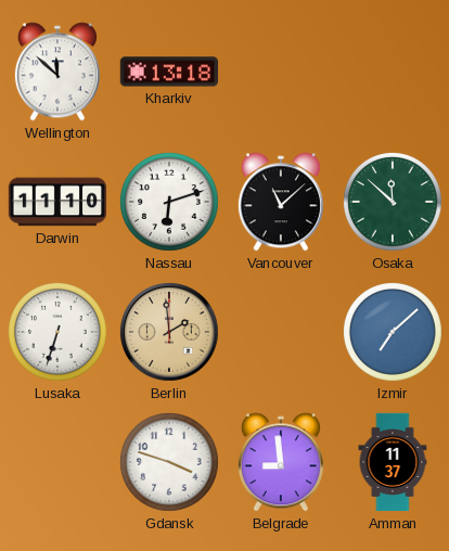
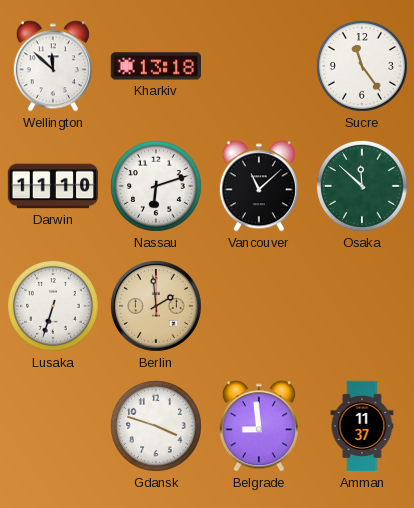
Sucre: none -> 11:24 (363, 67)
Izmir: 7:08 -> none (394, 333)
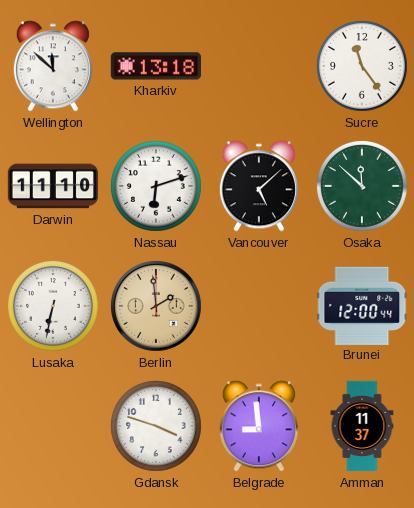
Vancouver: 11:08 -> 5:08 (259, 186)
Lusaka: 6:33 -> 6:32 (54, 307)
Brunei: none -> 12:00 (362, 305)
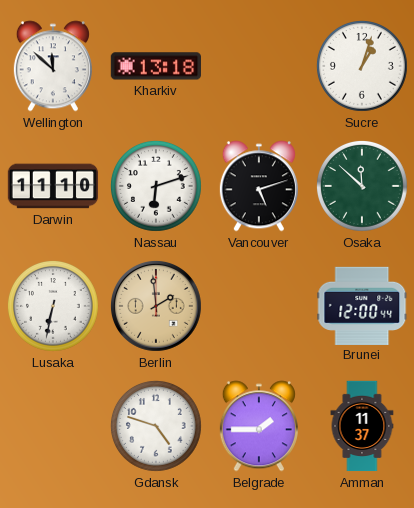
Sucre: 11:24 -> 1:03 (363, 67)
Vancouver: 5:08 -> 5:12 (259, 186)
Gdansk: 3:48 -> 4:48 (157, 427)
Belgrade: 8:59 -> 1:45 (259, 426)
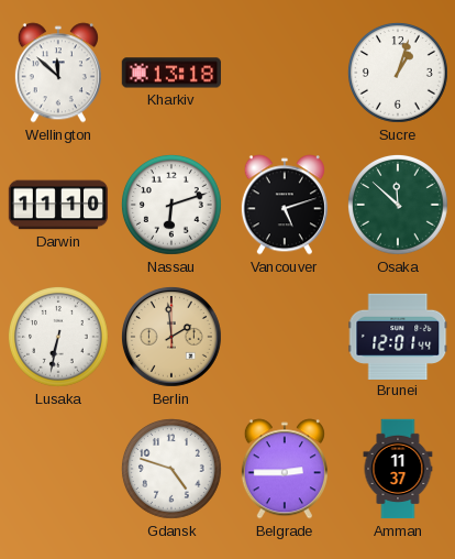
Brunei: 12:00 -> 12:01 (398, 336)
Belgrade: 1:45 -> 2:45 (285, 469)
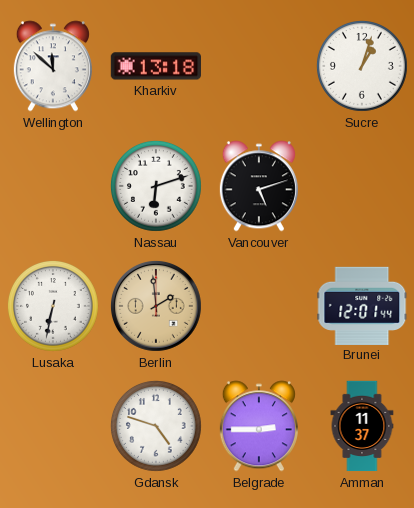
Darwin: 11:10 -> none (58, 205)
Osaka: 11:52 -> none (399, 206)
